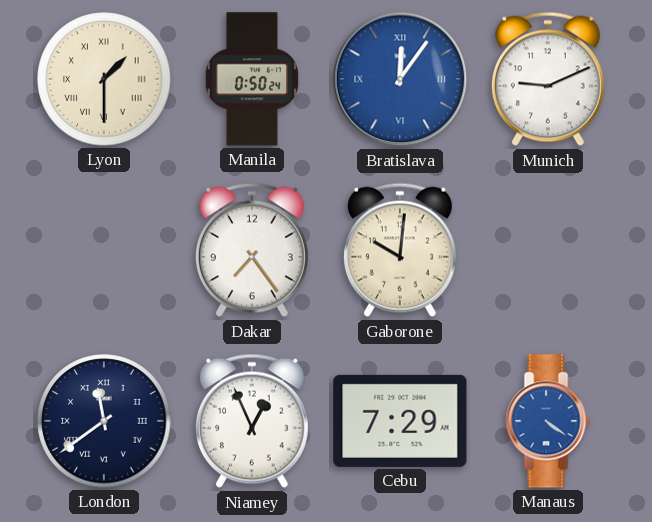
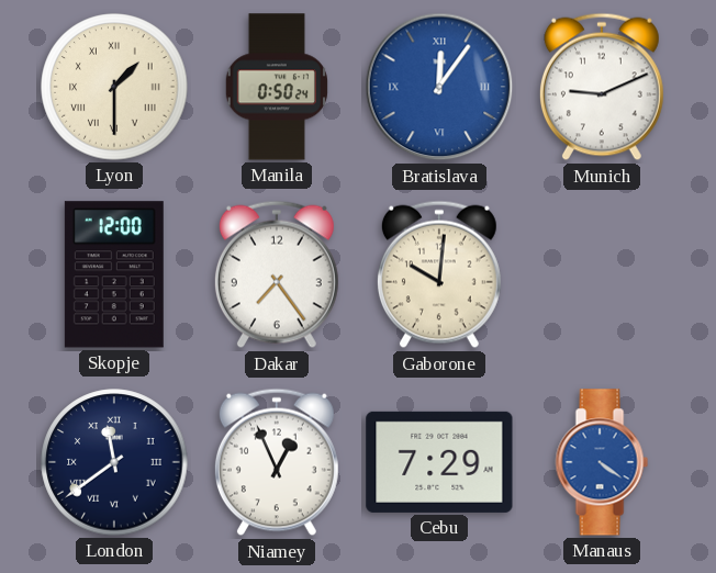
Skopje: none -> 12:00 (114, 274)
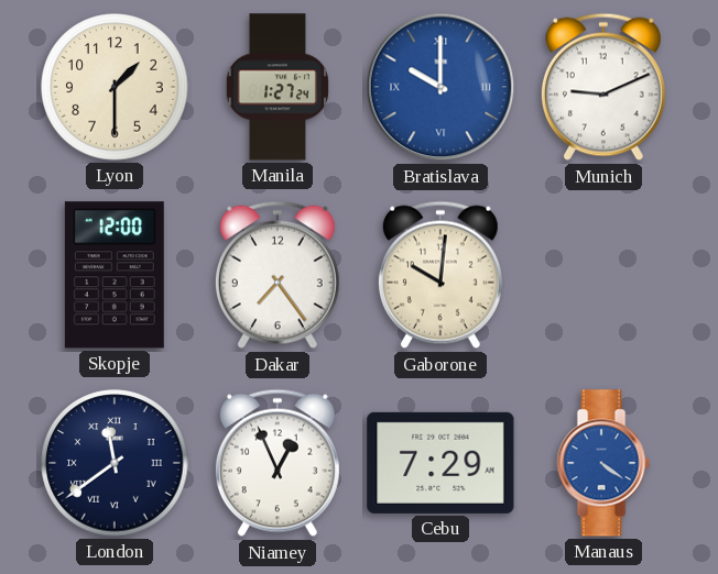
Lyon numerals: Roman -> Arabic (115, 87)
Manila: 0:50 -> 1:27 (278, 87)
Bratislava: 12:06 -> 10:00 (440, 87)
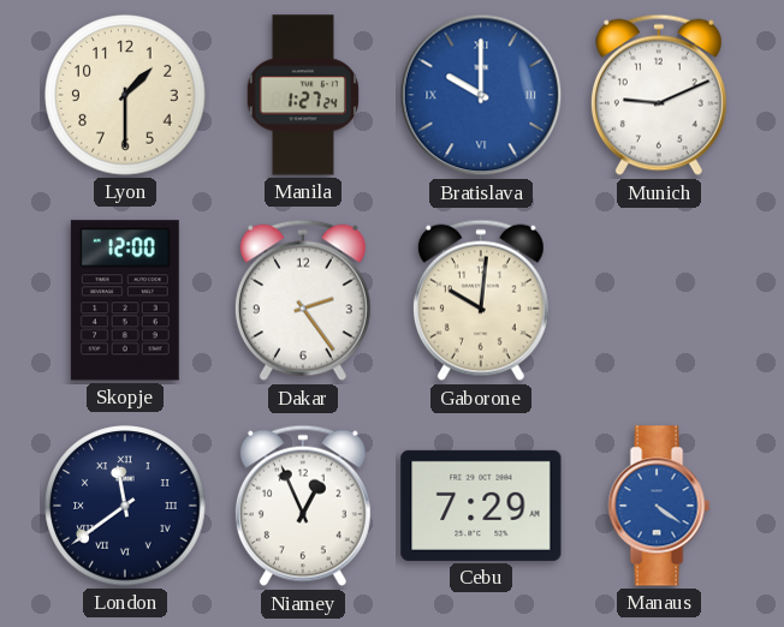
Dakar: 7:24 -> 2:24 (303, 300)
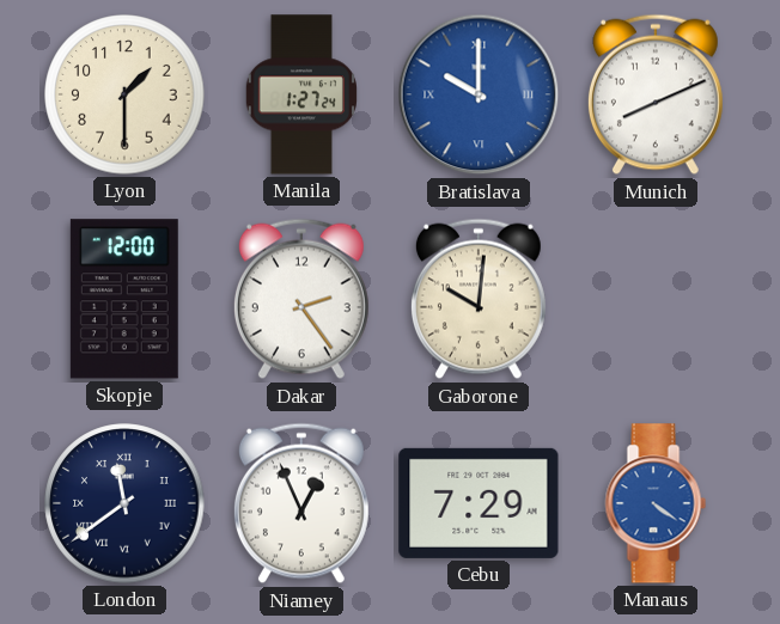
Munich: 9:11 -> 8:11 (656, 94)
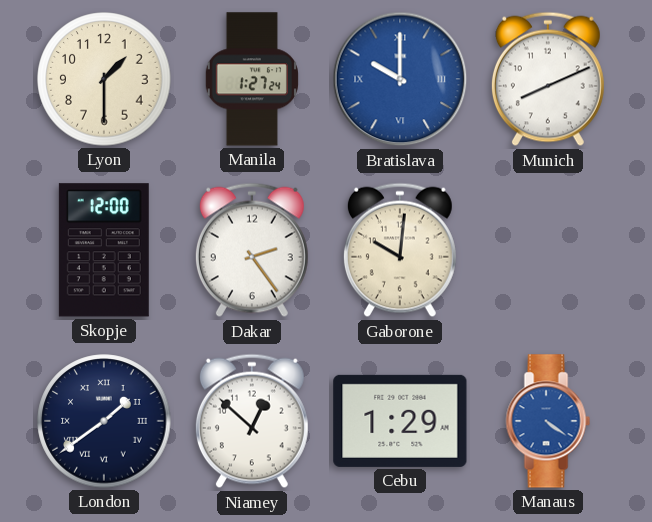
London: 11:39 -> 1:39 (104, 421)
Niamey: 12:56 -> 12:52 (252, 421)
Cebu: 7:29 -> 1:29 (400, 421)
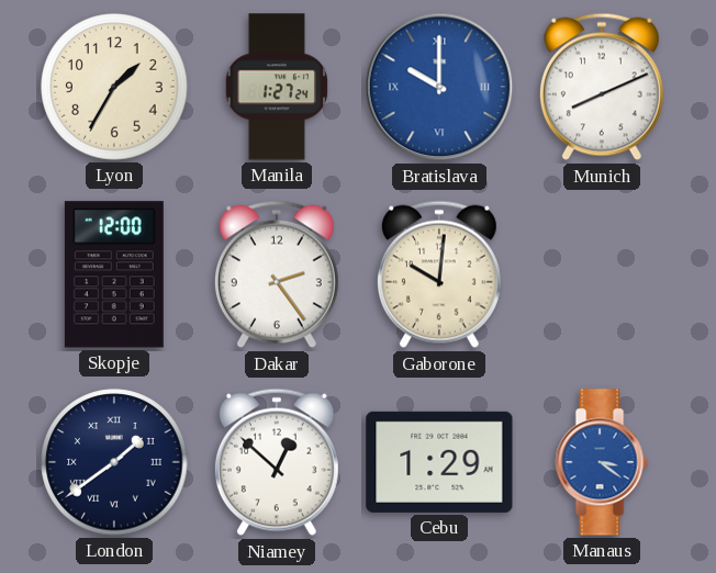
Lyon: 1:30 -> 1:35 (114, 87)
Manaus: 4:21 -> 3:21 (602, 462)
